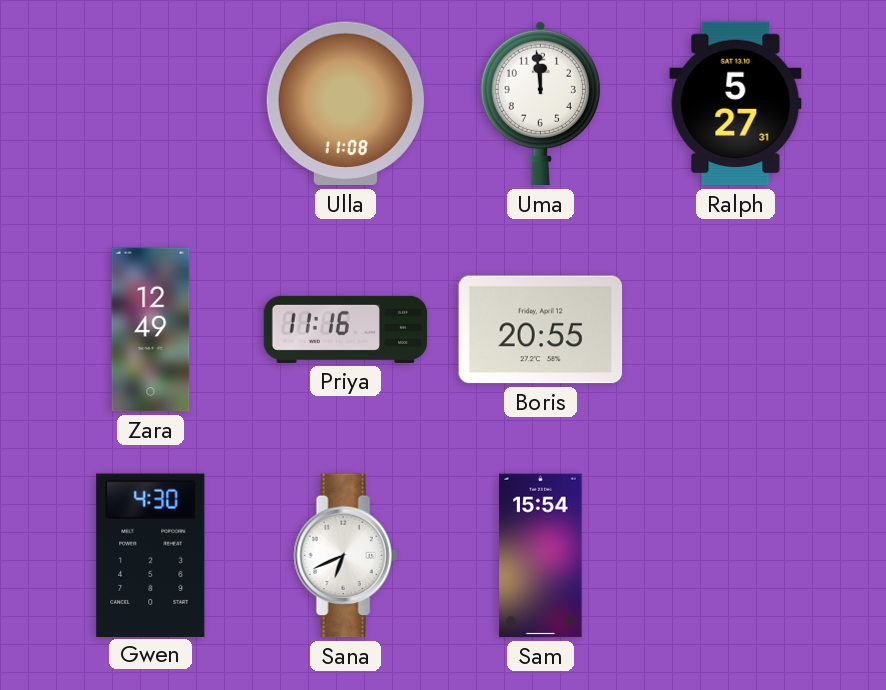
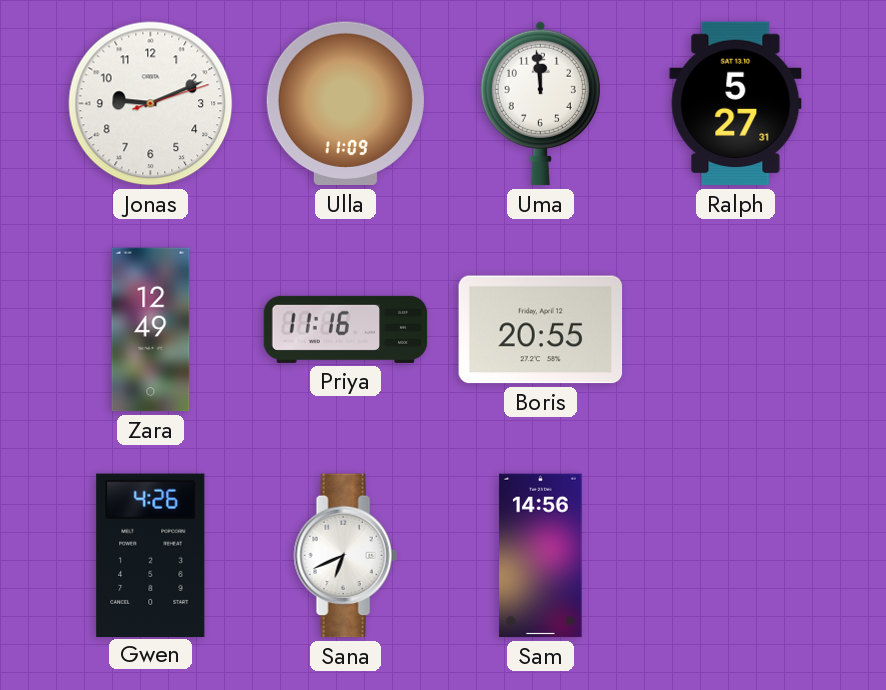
Jonas: none -> 9:11 (151, 104)
Ulla: 11:08 -> 11:09 (345, 104)
Gwen: 4:30 -> 4:26 (151, 555)
Sam: 15:54 -> 14:56 (541, 556)
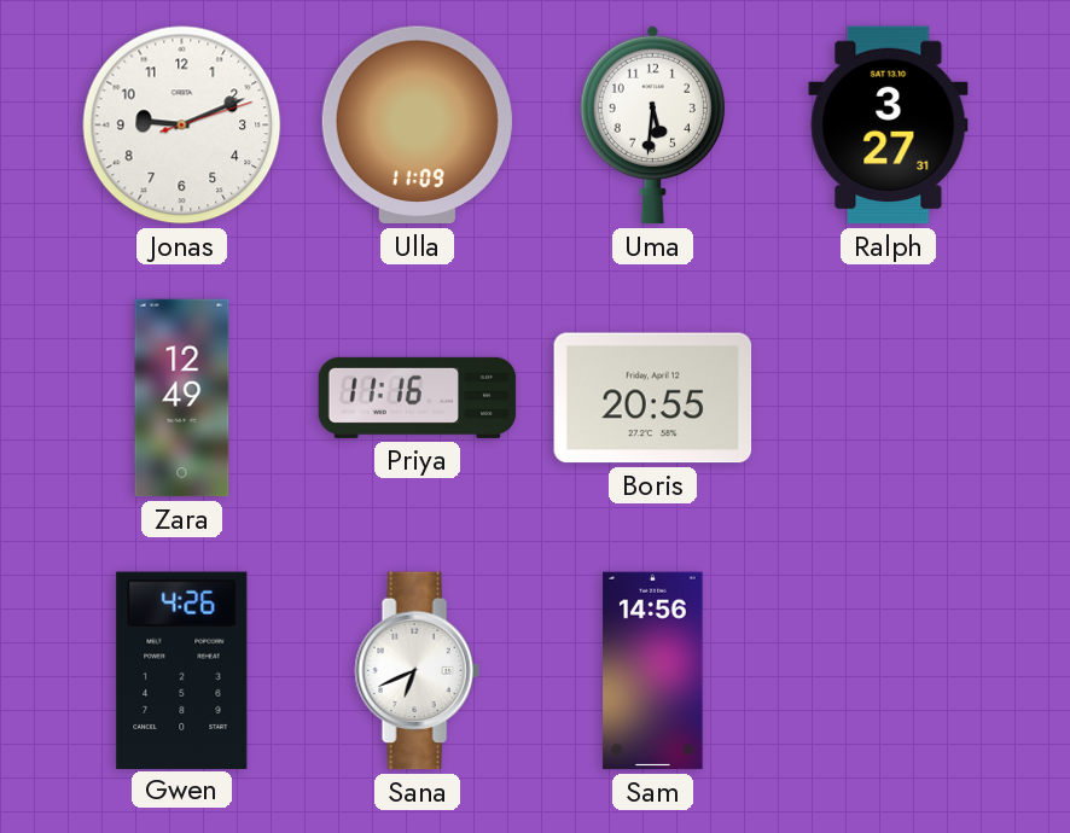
Uma: 11:59 -> 5:31 (652, 124)
Ralph: 5:27 -> 3:27 (889, 126)
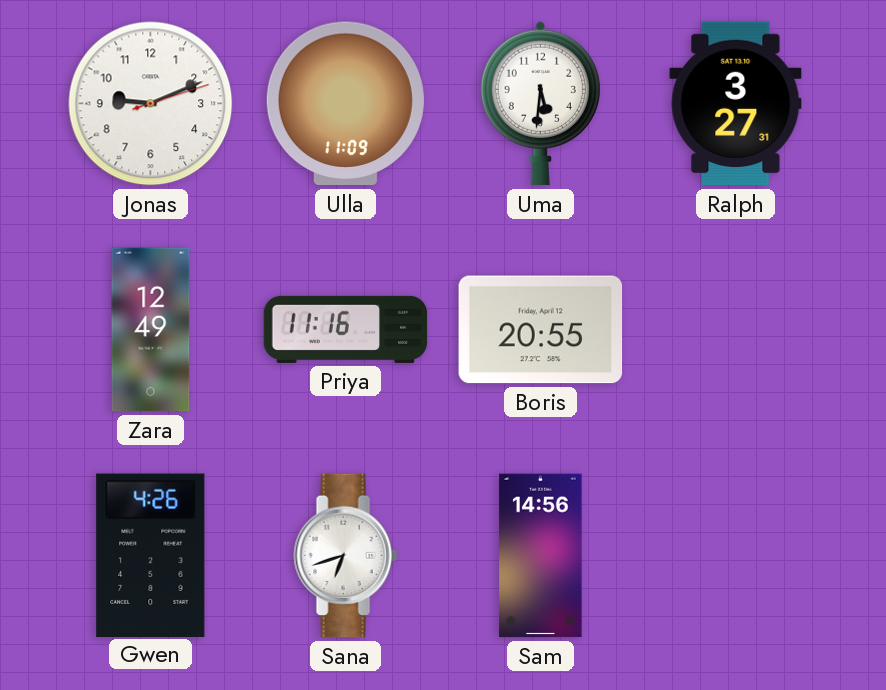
Sana: 6:41 -> 6:42 (345, 556)
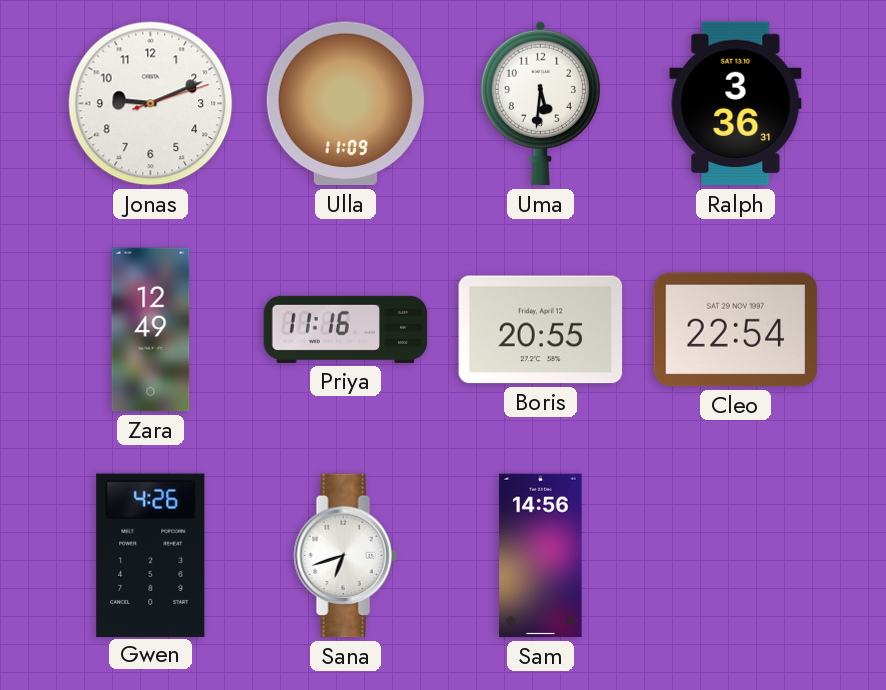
Ralph: 3:27 -> 3:36 (736, 104)
Cleo: none -> 22:54 (736, 330)
